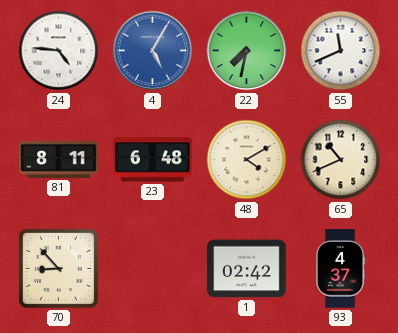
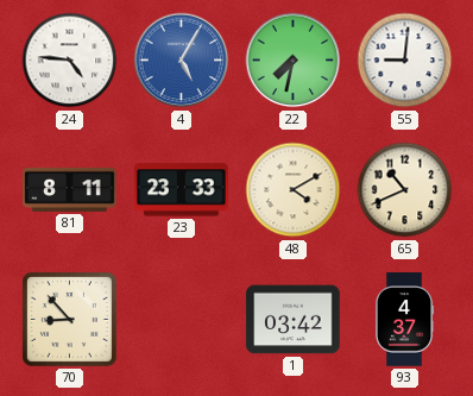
55: 11:41 -> 9:01 (405, 61)
23: 6:48 -> 23:33 (182, 190)
1: 02:42 -> 03:42 (294, 320)
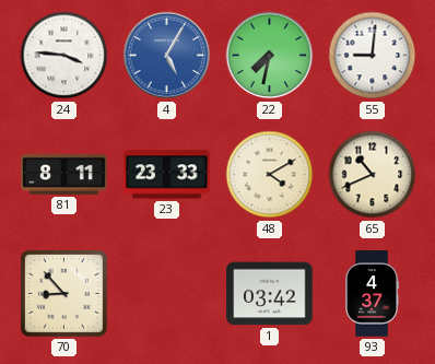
24: 4:46 -> 3:46 (64, 56)
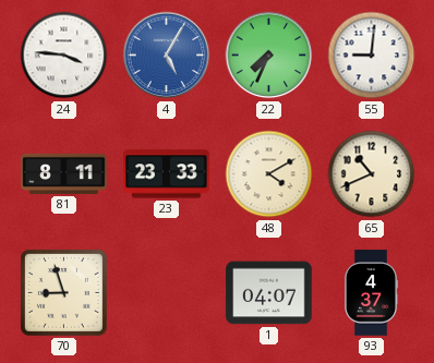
22: 7:32 -> 7:34 (269, 56)
70: 8:53 -> 8:57 (63, 292)
1: 03:42 -> 04:07 (269, 293)
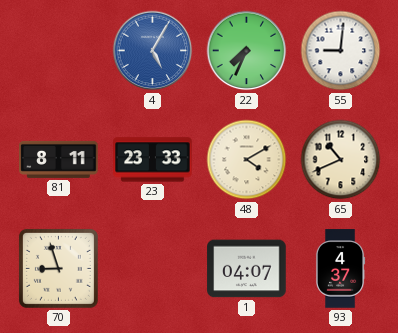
24: 3:46 -> none (64, 56)
